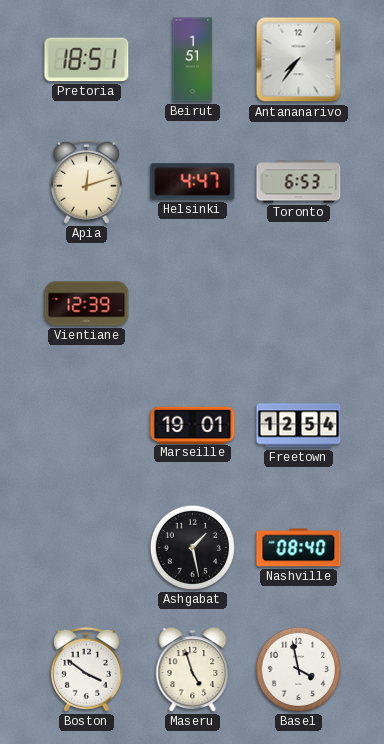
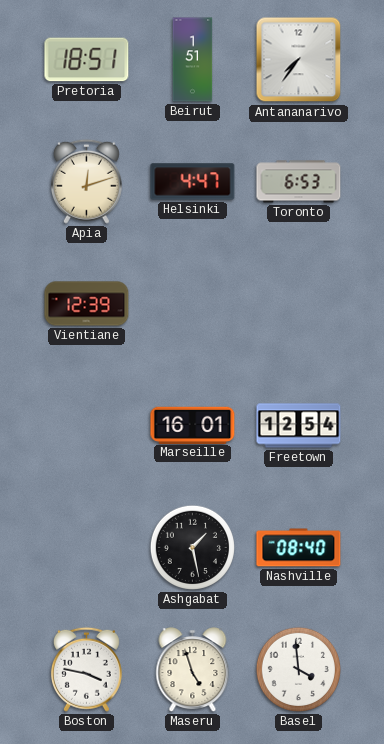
Marseille: 19:01 -> 16:01 (193, 425)
Boston: 3:51 -> 3:47 (86, 669)
Basel: 3:58 -> 3:59 (298, 669)
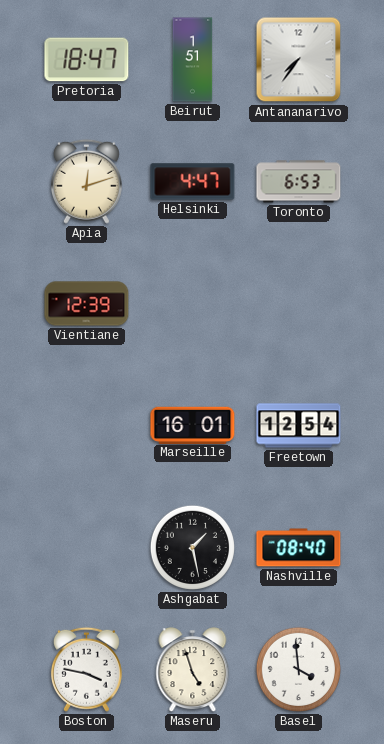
Pretoria: 18:51 -> 18:47 (87, 60)
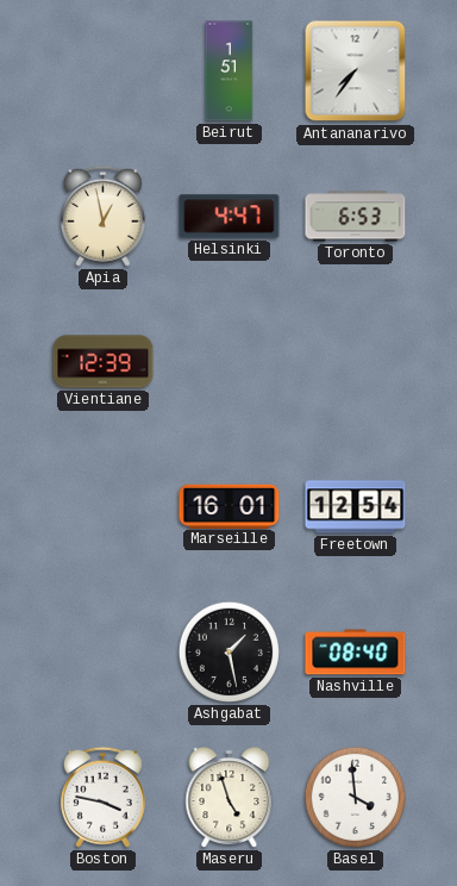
Pretoria: 18:47 -> none (87, 60)
Apia: 12:12 -> 12:58 (102, 216)
